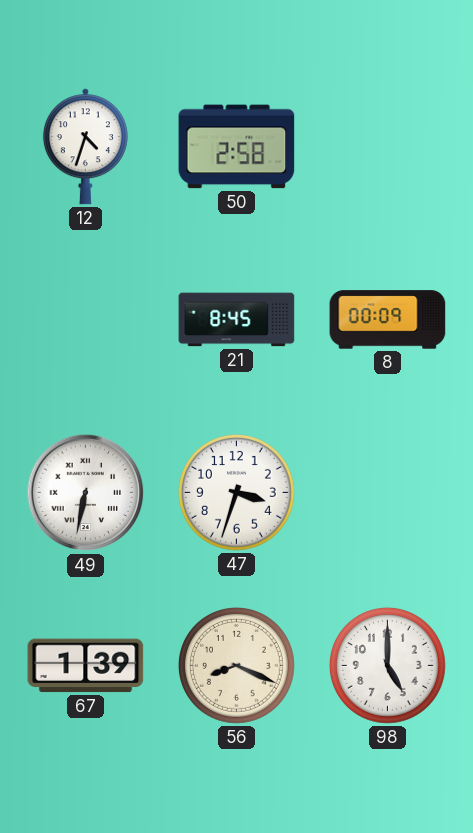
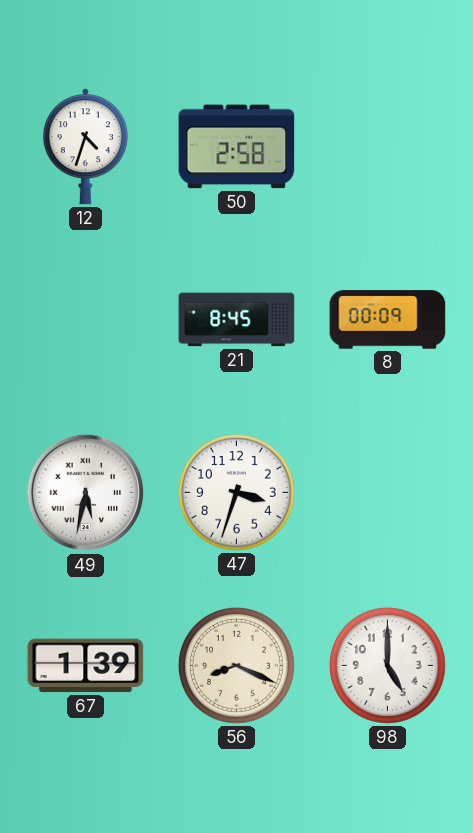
49: 6:32 -> 5:32 (86, 493)
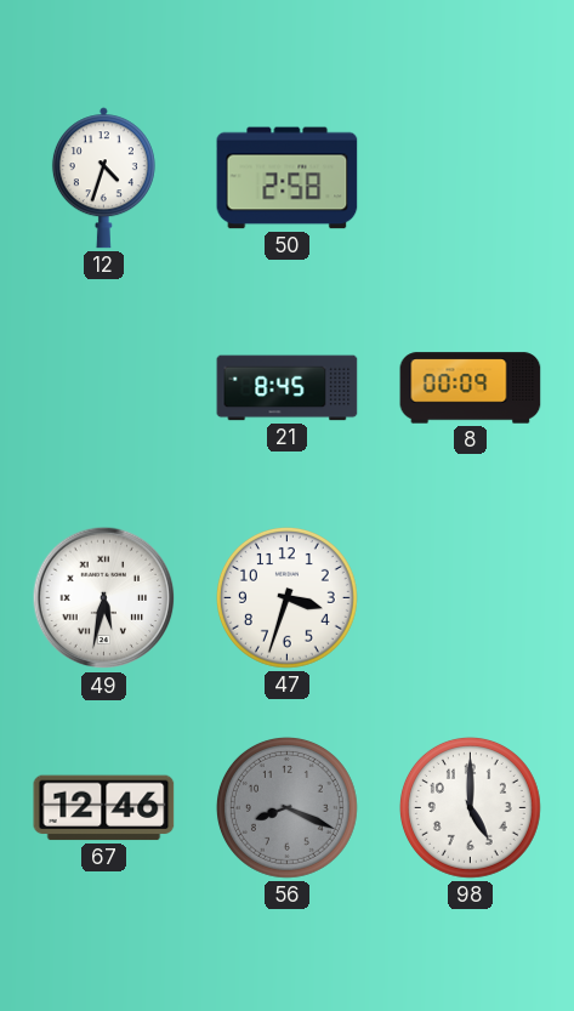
67: 1:39 -> 12:46 (104, 808)
56 dial: cream -> grey (286, 807)
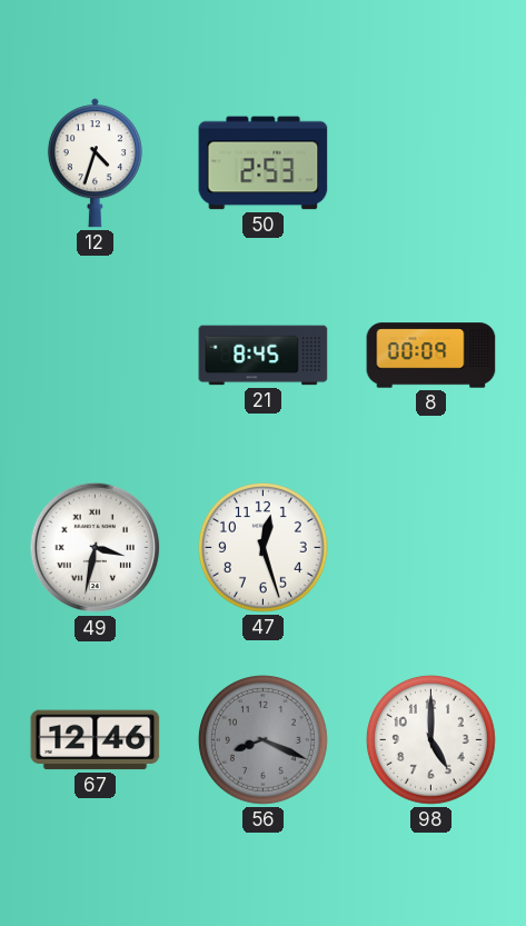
50: 2:58 -> 2:53 (264, 163)
49: 5:32 -> 3:32 (96, 548)
47: 3:33 -> 12:27 (262, 547)
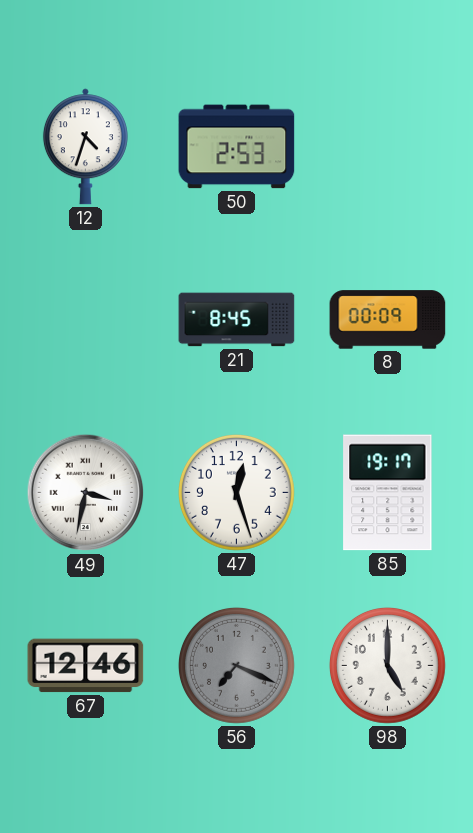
85: none -> 19:17 (388, 493)
56: 8:19 -> 7:19 (236, 665)
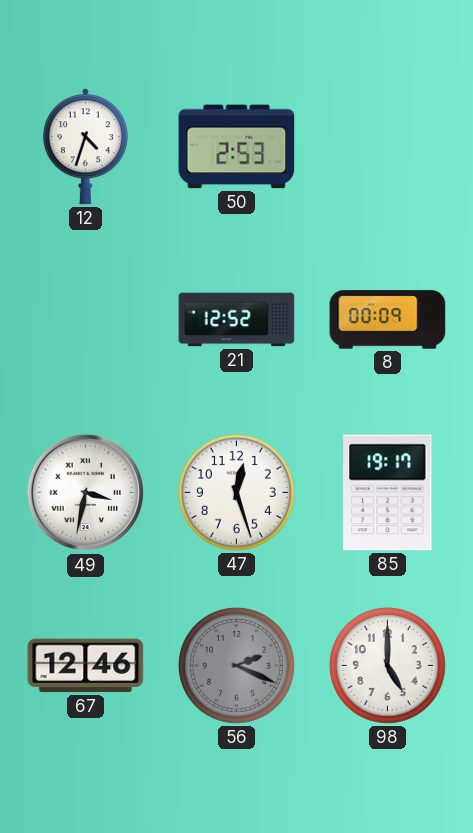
21: 8:45 -> 12:52 (237, 320)
56: 7:19 -> 2:19 (236, 665)
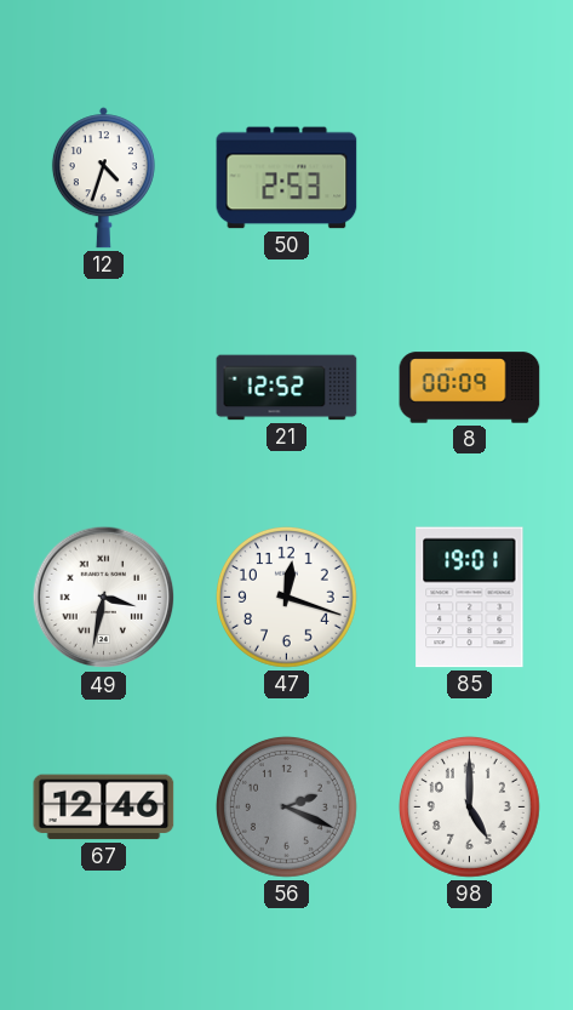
47: 12:27 -> 12:18 (286, 597)
85: 19:17 -> 19:01 (470, 598)
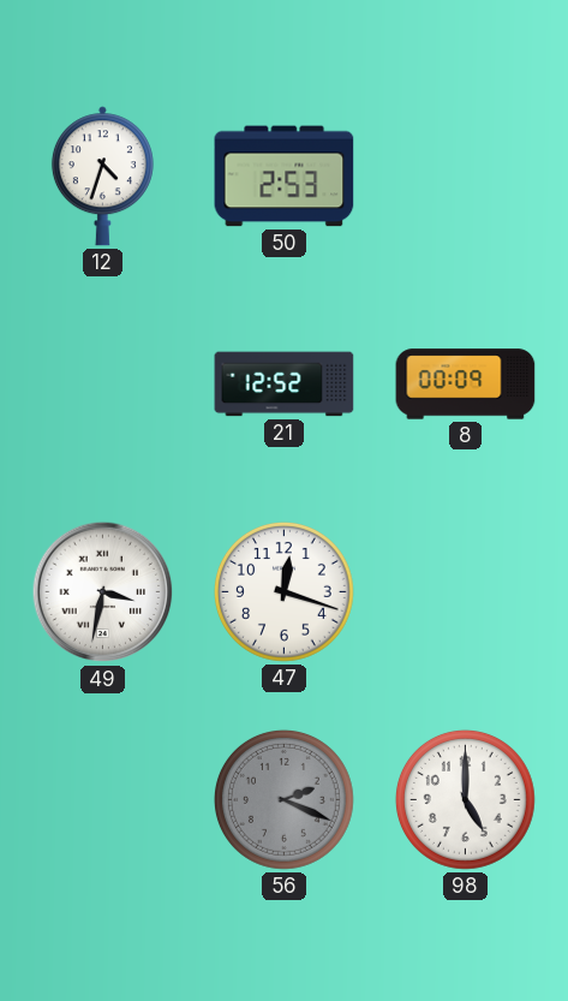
85: 19:01 -> none (470, 598)
67: 12:46 -> none (104, 808)
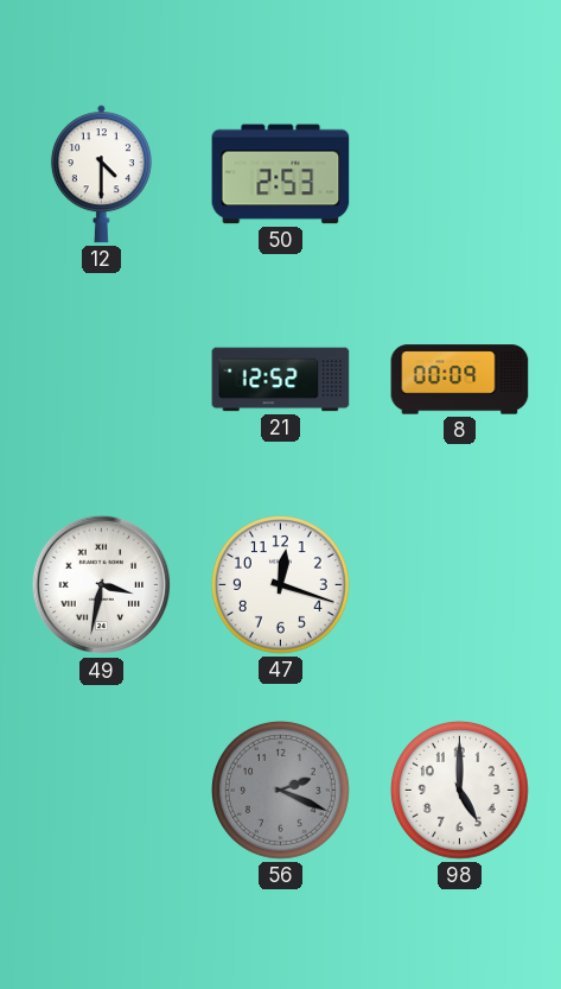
12: 4:33 -> 4:30 (101, 175)
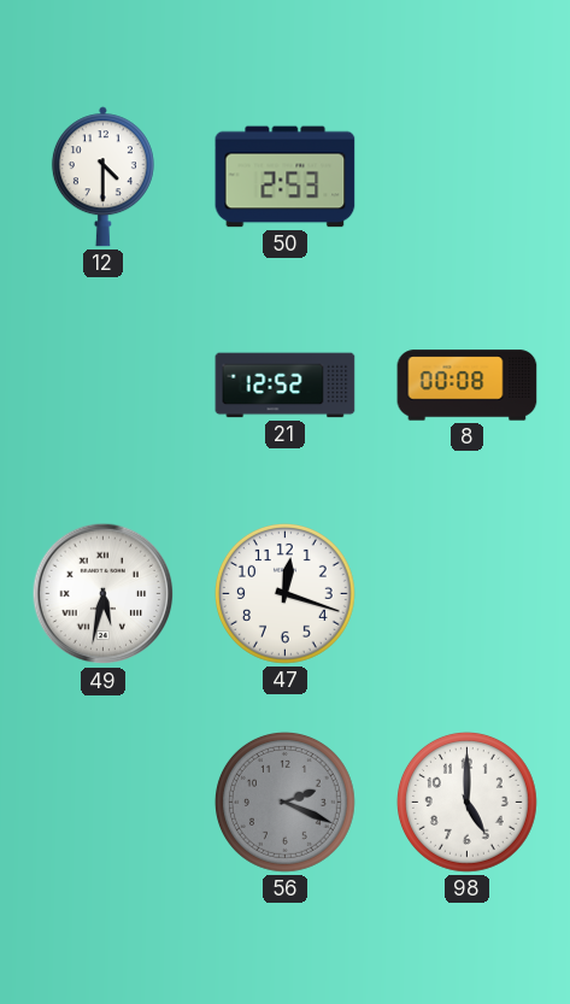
8: 00:09 -> 00:08 (468, 386)
49: 3:32 -> 5:32 (104, 594)
